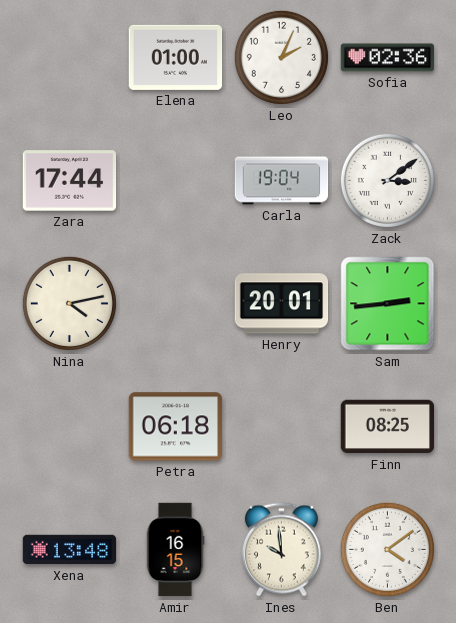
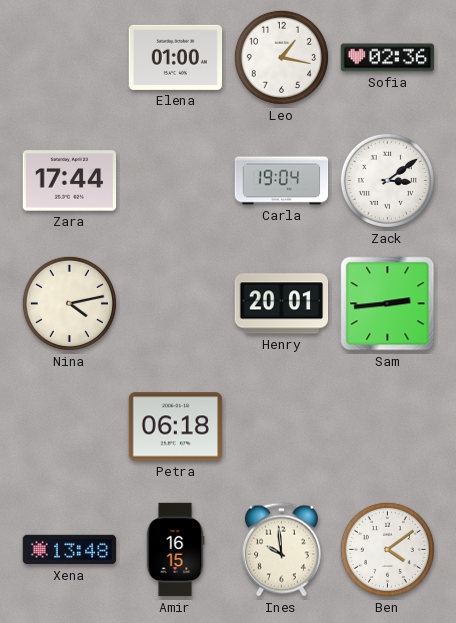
Leo: 2:04 -> 1:17 (281, 57)
Finn: 08:25 -> none (388, 427)
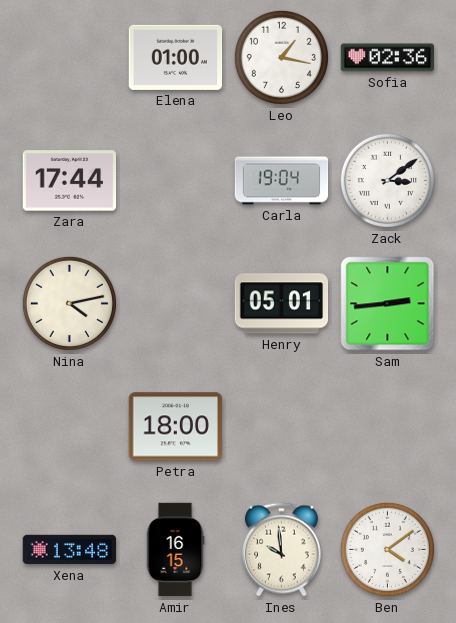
Henry: 20:01 -> 05:01 (282, 304)
Petra: 06:18 -> 18:00 (176, 427)
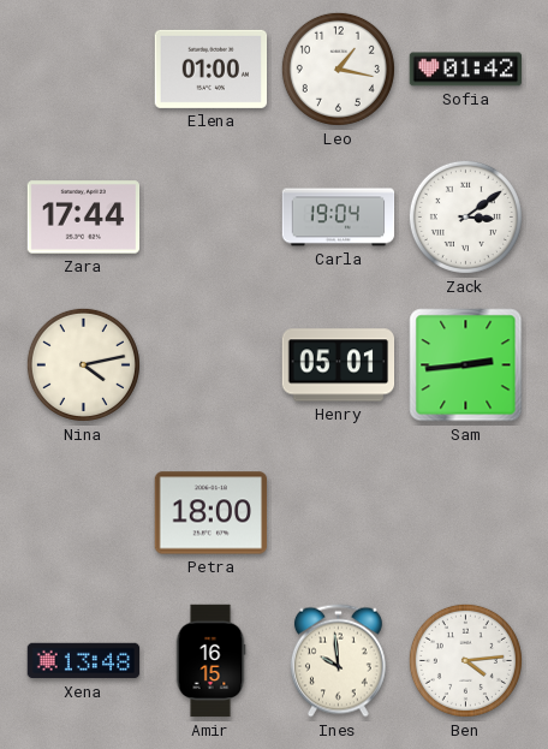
Sofia: 02:36 -> 01:42 (466, 70)
Ben: 4:09 -> 4:14 (465, 660)
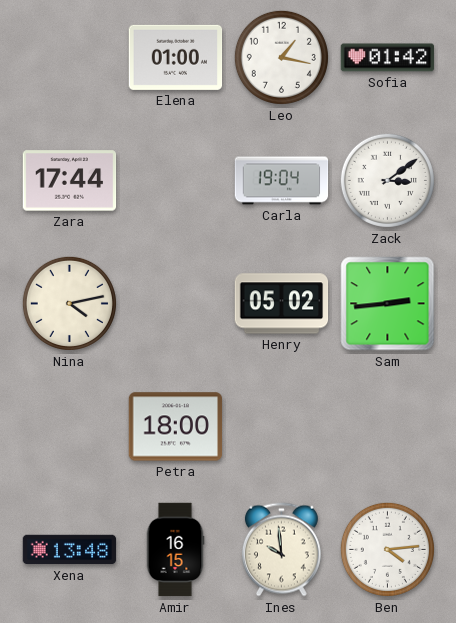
Henry: 05:01 -> 05:02 (282, 304)
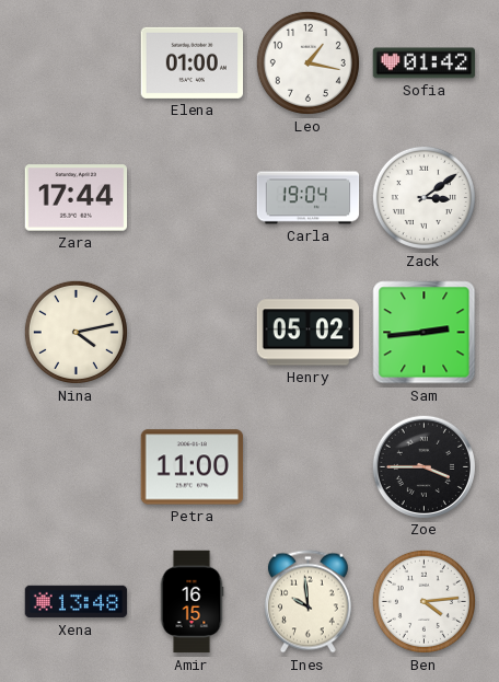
Petra: 18:00 -> 11:00 (193, 467)
Zoe: none -> 3:45 (423, 466)
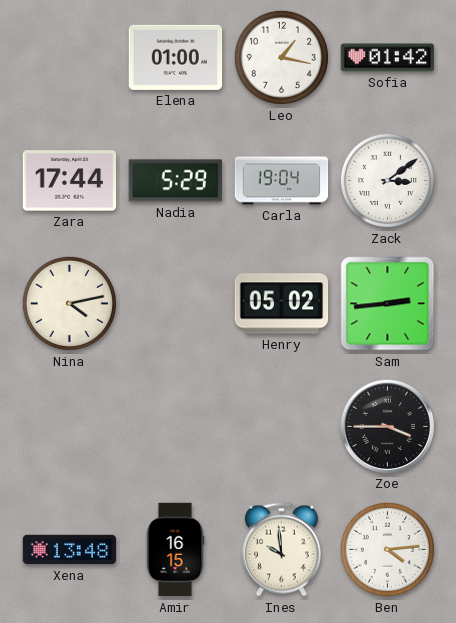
Nadia: none -> 5:29 (175, 181)
Petra: 11:00 -> none (193, 467)
